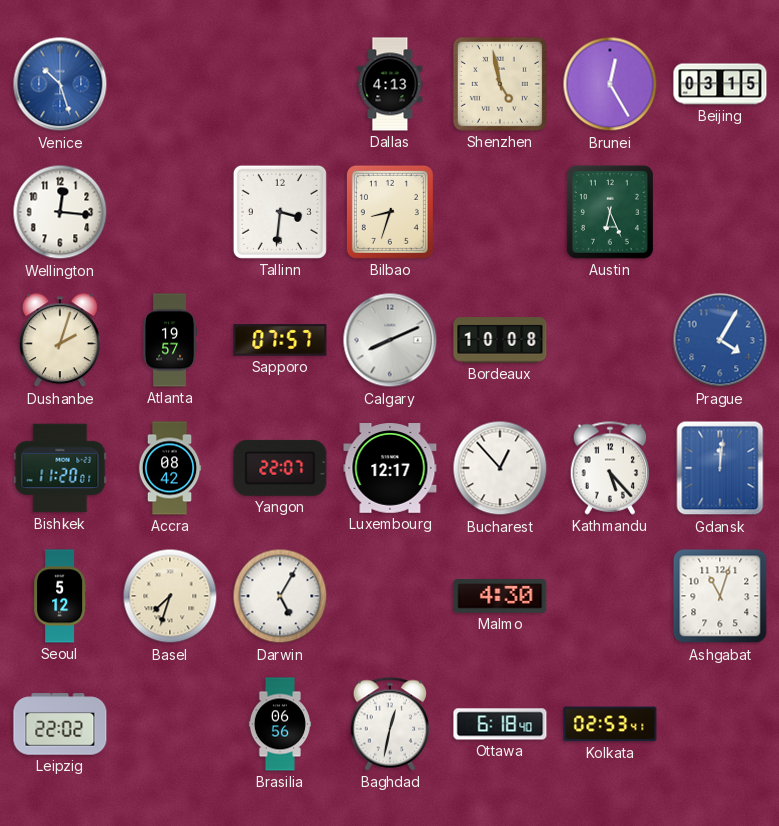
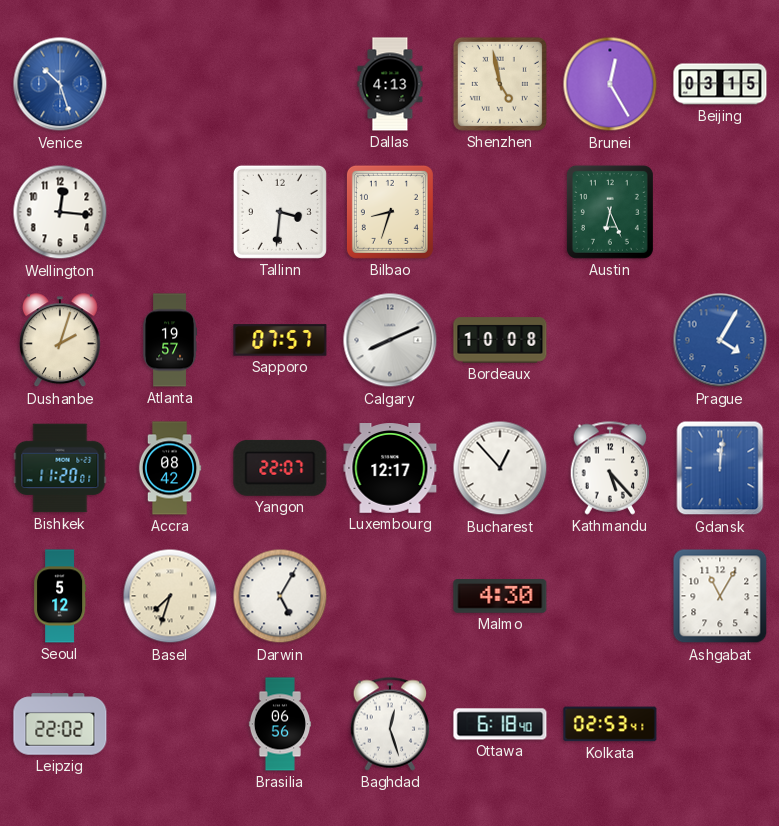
Ashgabat: 11:03 -> 11:05 (720, 596)
Baghdad: 12:32 -> 12:27 (390, 724)
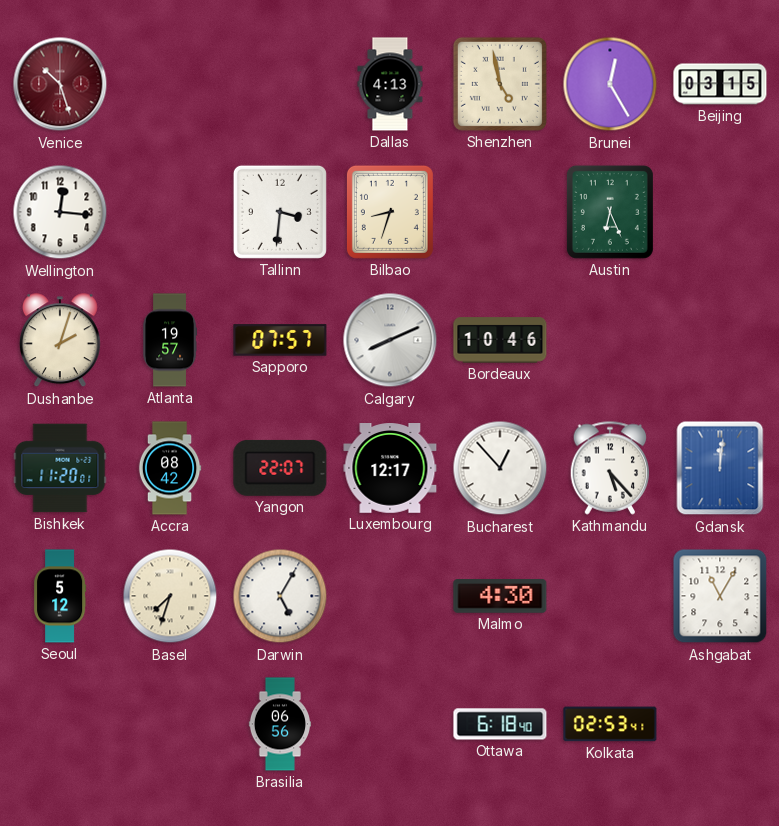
Venice dial: blue -> burgundy (60, 84)
Bordeaux: 10:08 -> 10:46 (500, 340)
Prague: 4:05 -> none (720, 340)
Leipzig: 22:02 -> none (60, 724)
Baghdad: 12:27 -> none (390, 724)
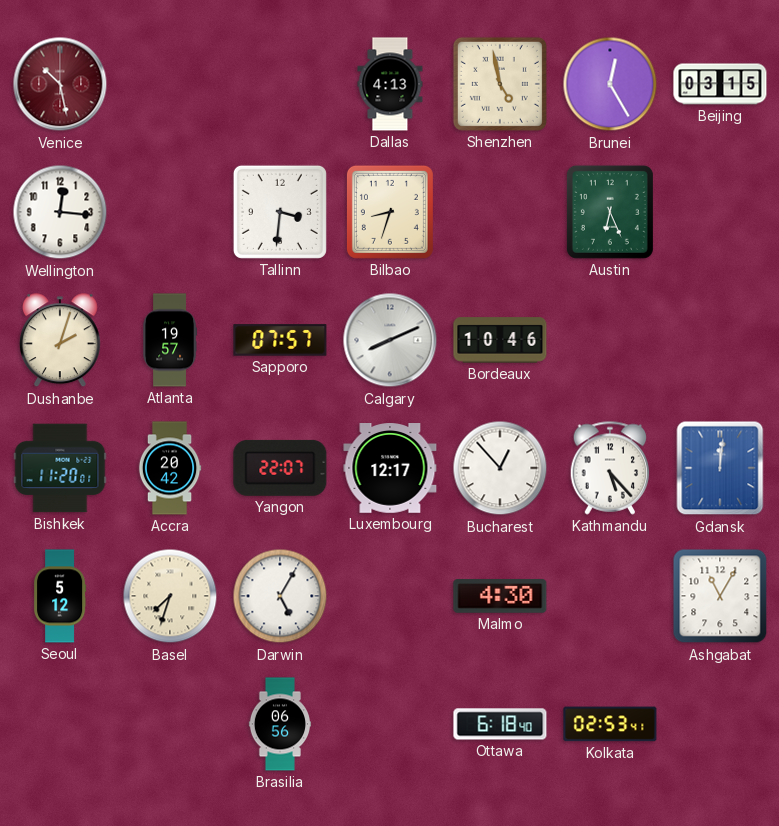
Venice: 10:27 -> 10:28 (60, 84)
Accra: 08:42 -> 20:42 (170, 468)
